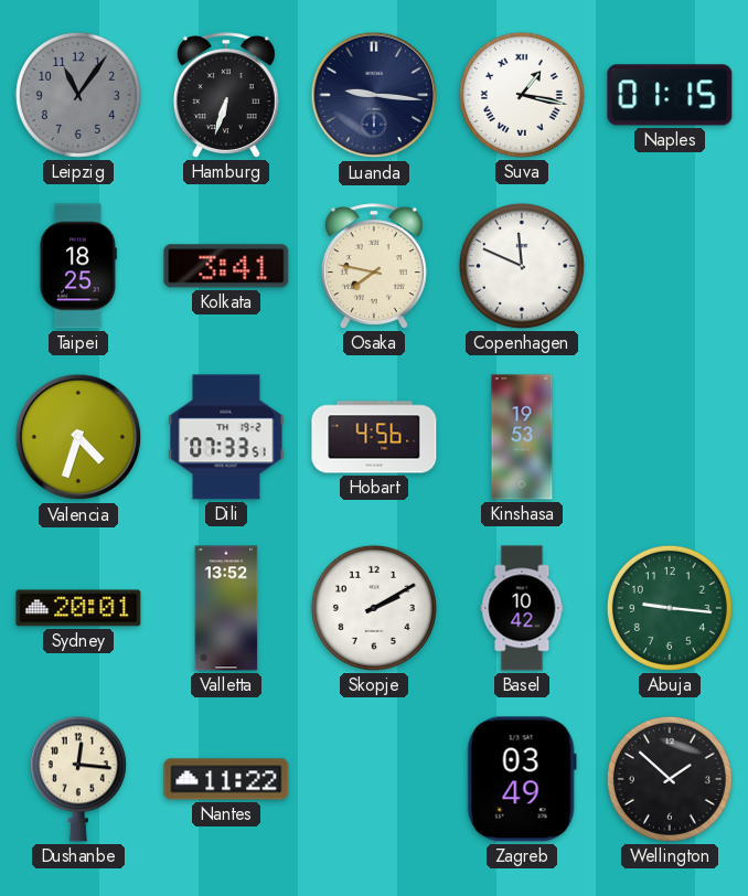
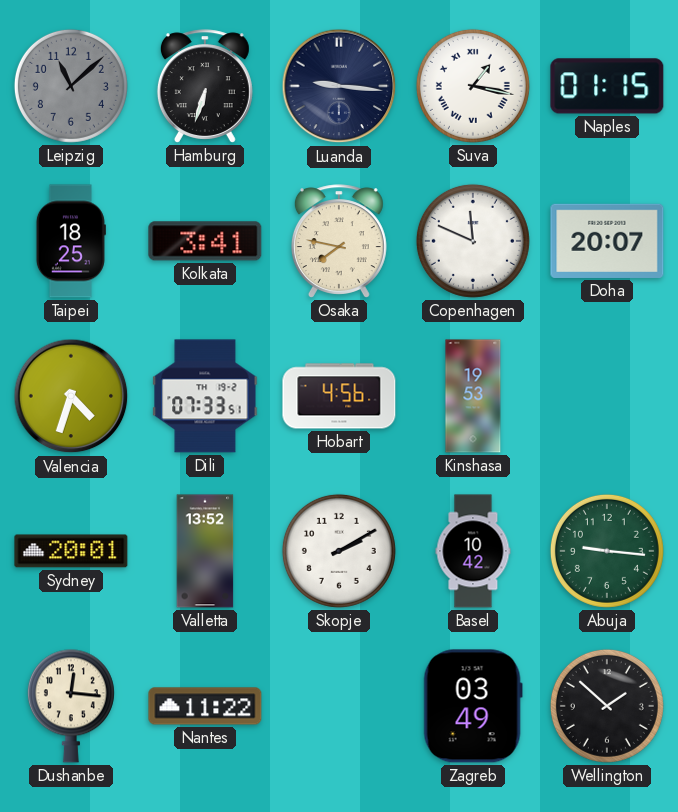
Leipzig: 11:06 -> 11:08 (71, 86)
Doha: none -> 20:07 (607, 241)
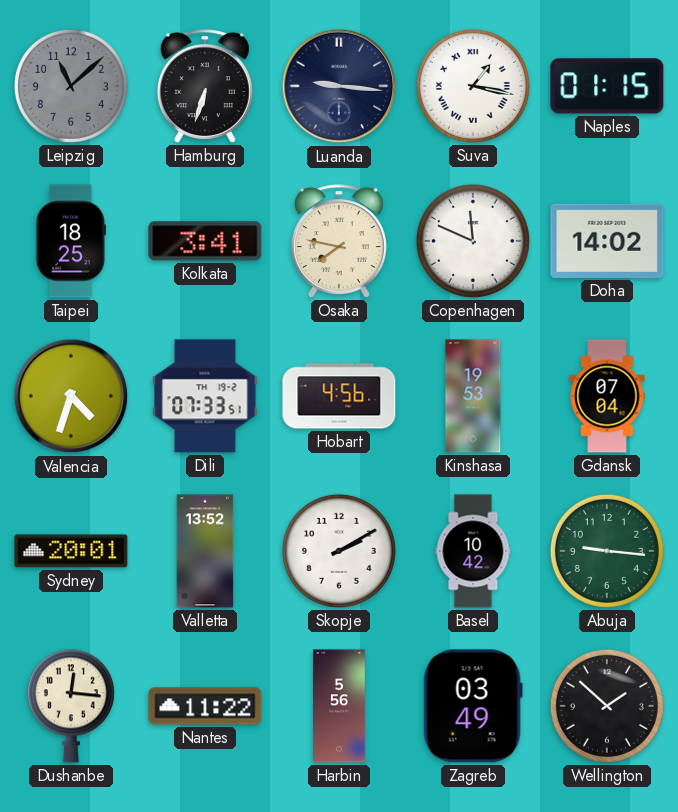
Doha: 20:07 -> 14:02 (607, 241)
Gdansk: none -> 07:04 (607, 396)
Harbin: none -> 5:56 (339, 706)
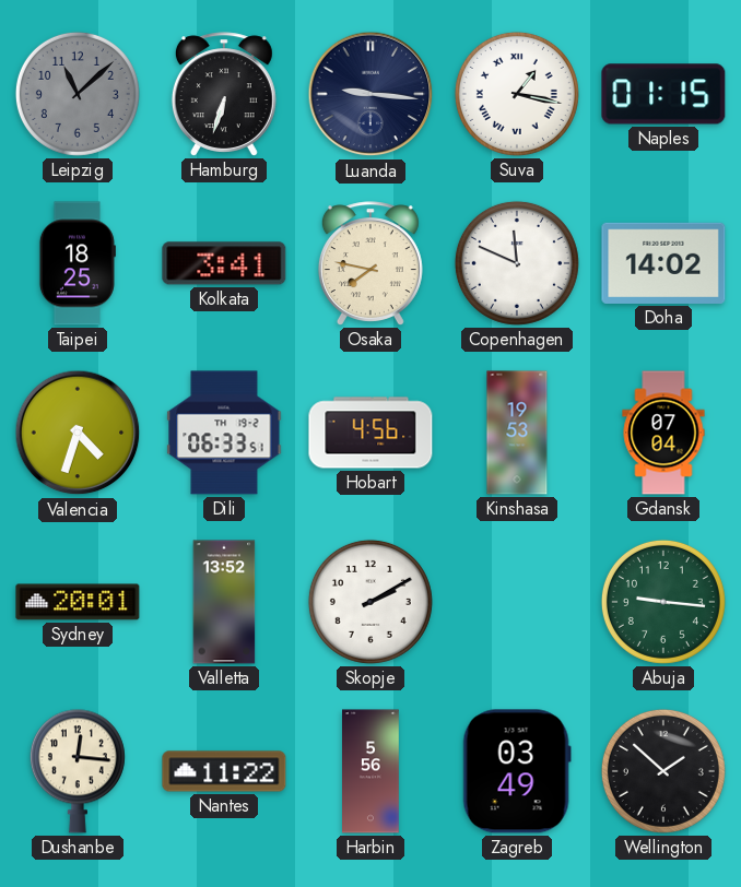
Dili: 07:33 -> 06:33 (224, 433)
Basel: 10:42 -> none (473, 551)
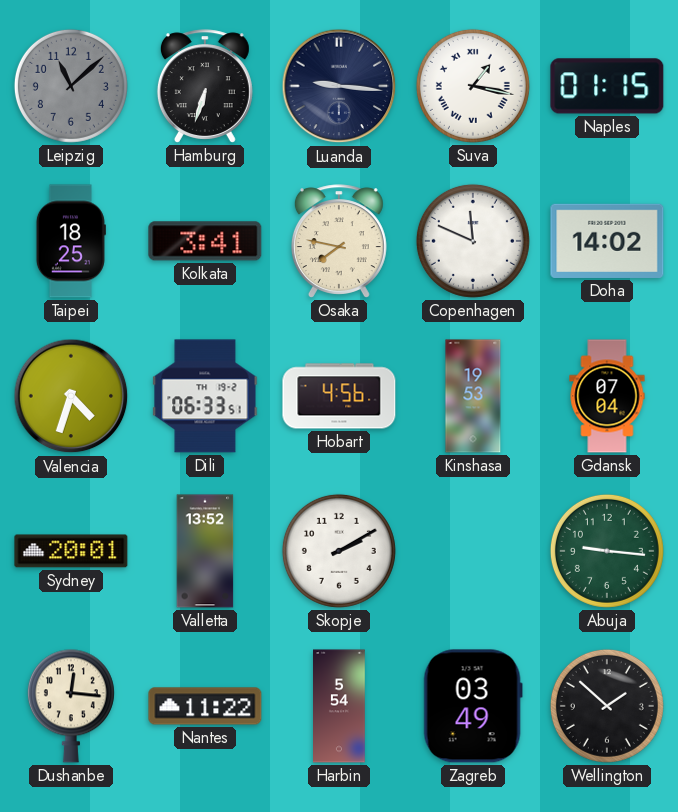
Harbin: 5:56 -> 5:54 (339, 706)
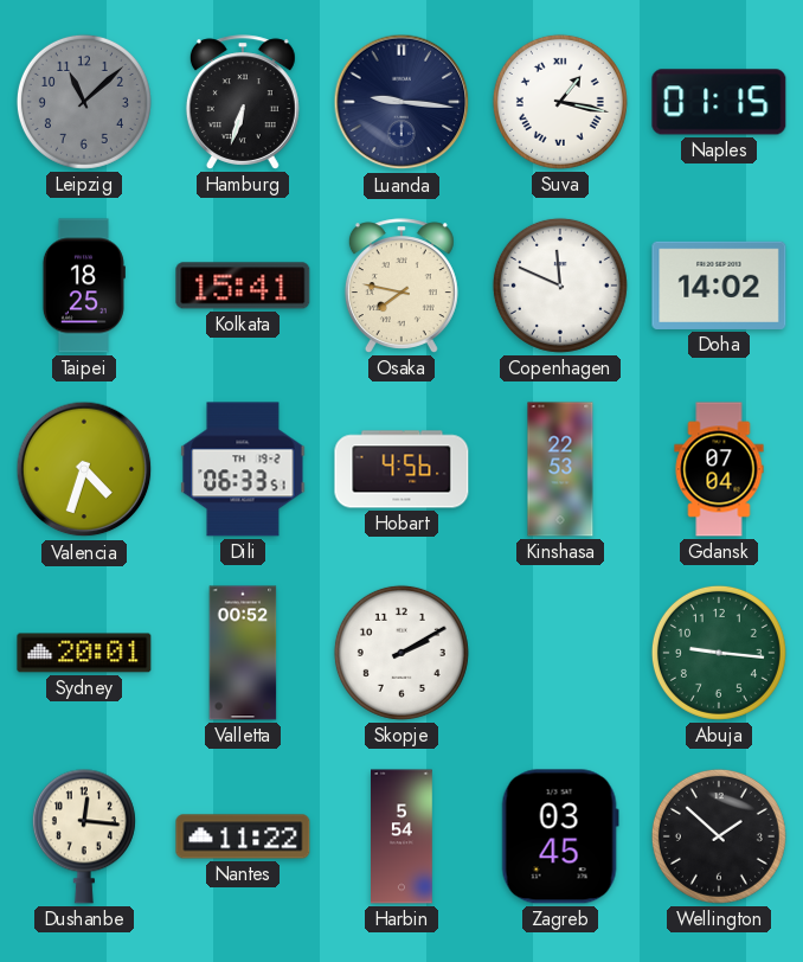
Kolkata: 3:41 -> 15:41 (243, 286)
Kinshasa: 19:53 -> 22:53 (560, 469)
Valletta: 13:52 -> 00:52 (243, 653)
Zagreb: 03:49 -> 03:45 (560, 836)
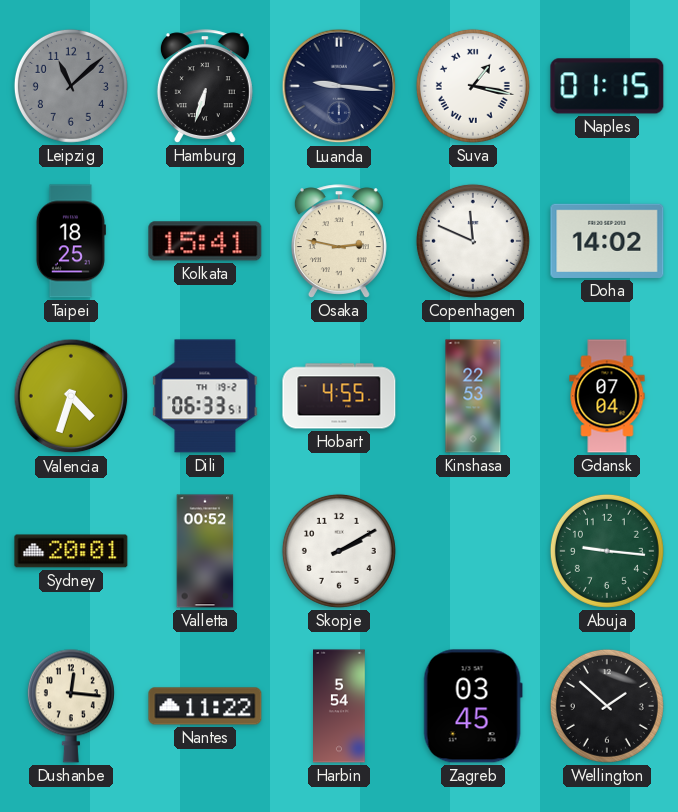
Osaka: 7:47 -> 2:47 (339, 241)
Hobart: 4:56 -> 4:55 (339, 396)
